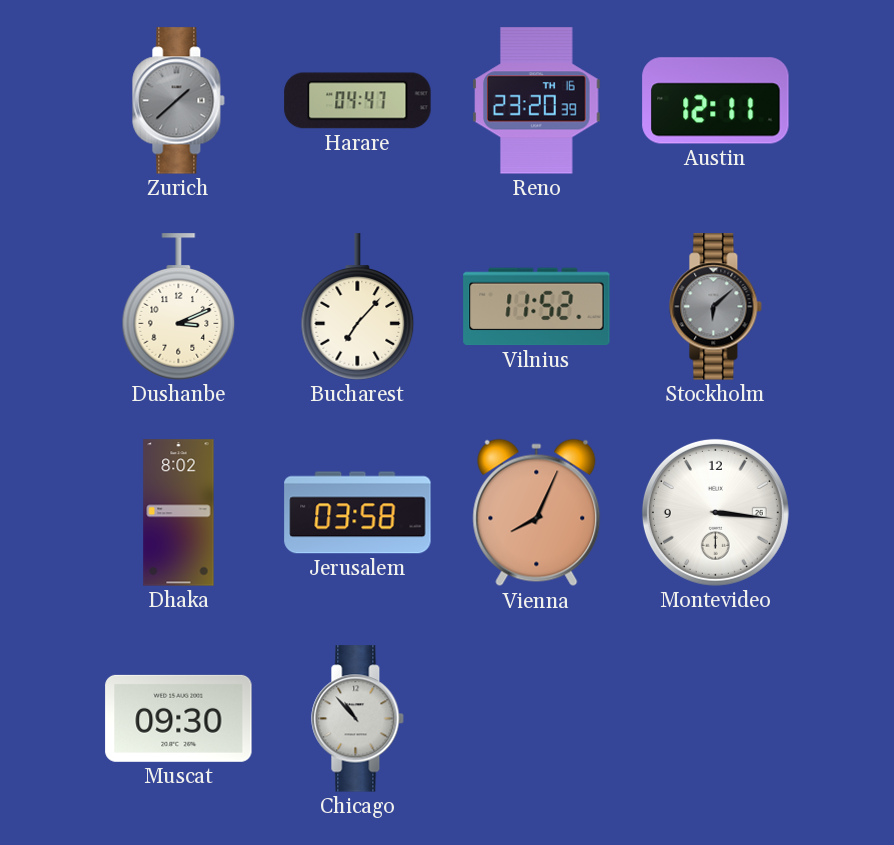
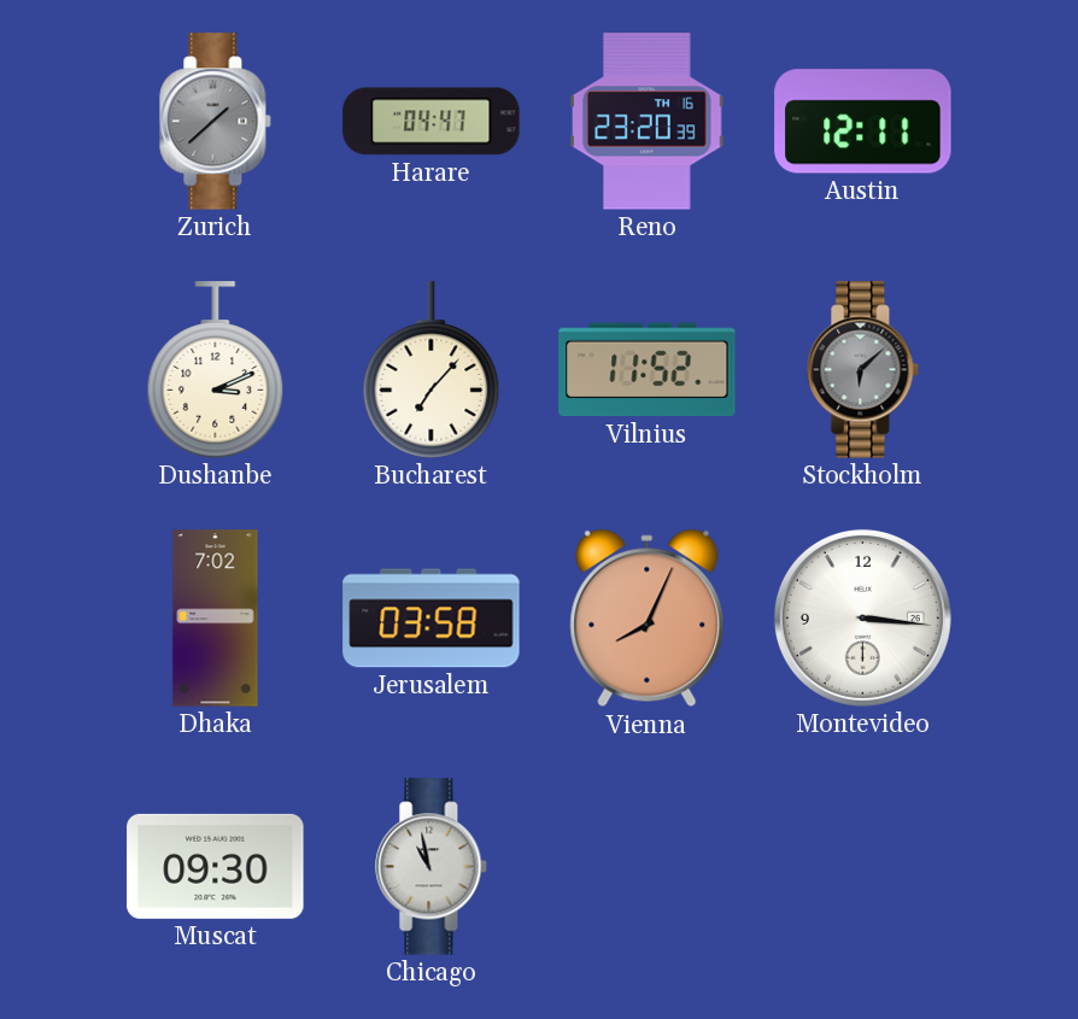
Dhaka: 8:02 -> 7:02 (216, 619)
Chicago: 10:53 -> 10:58 (432, 867)
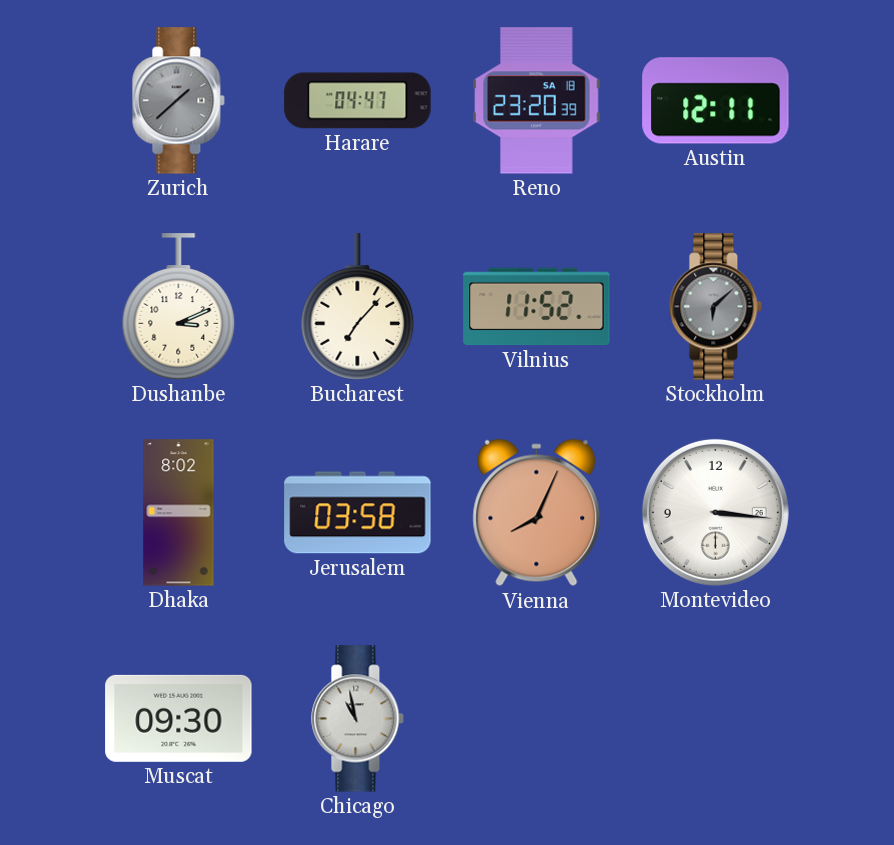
Reno date: TH 16 -> SA 18 (537, 101)
Dhaka: 7:02 -> 8:02 (179, 513)
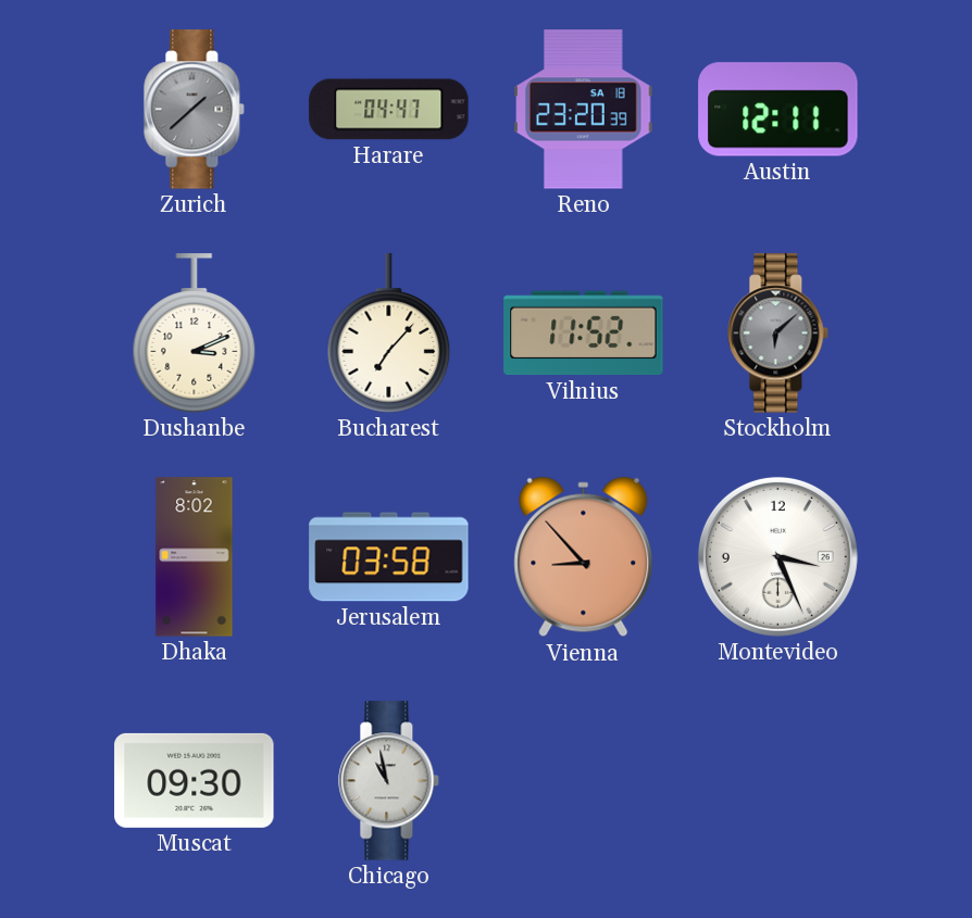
Vienna: 8:04 -> 8:53 (584, 557)
Montevideo: 3:16 -> 3:26 (777, 556)
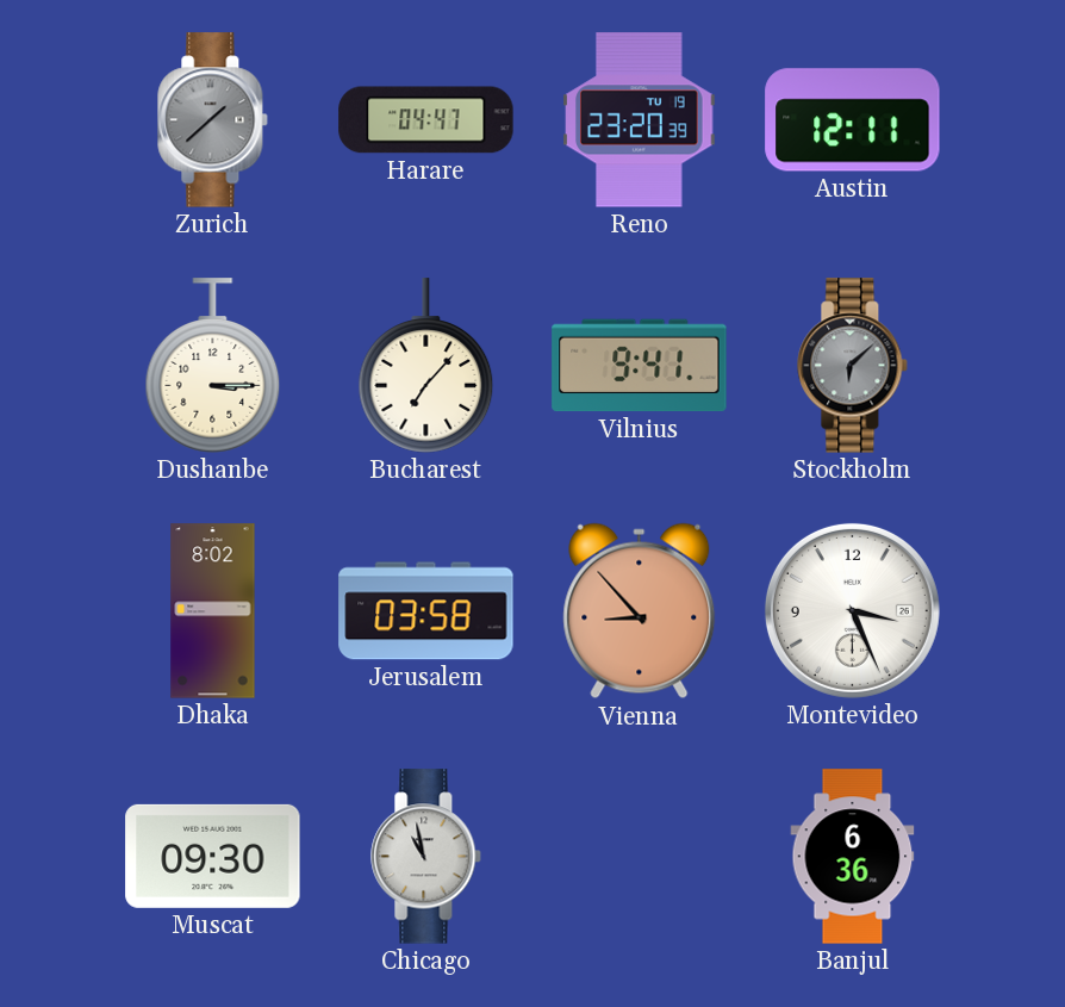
Reno date: SA 18 -> TU 19 (640, 120)
Dushanbe: 3:11 -> 3:15 (213, 366)
Vilnius: 11:52 -> 9:41 (640, 366)
Banjul: none -> 6:36 (853, 857)
